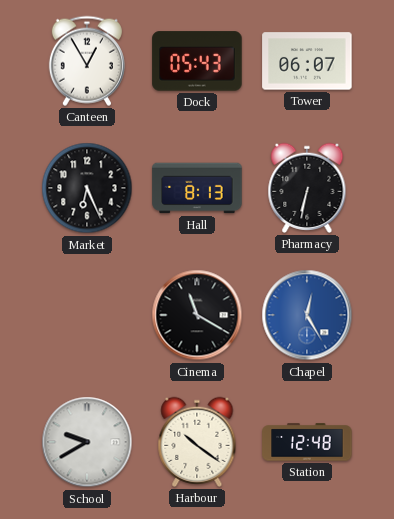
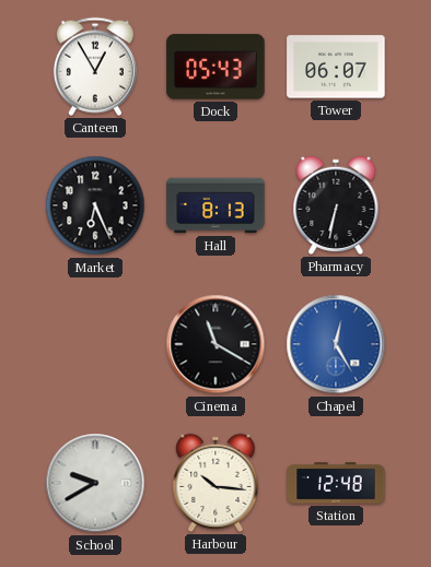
Harbour: 10:21 -> 10:16 (215, 483)
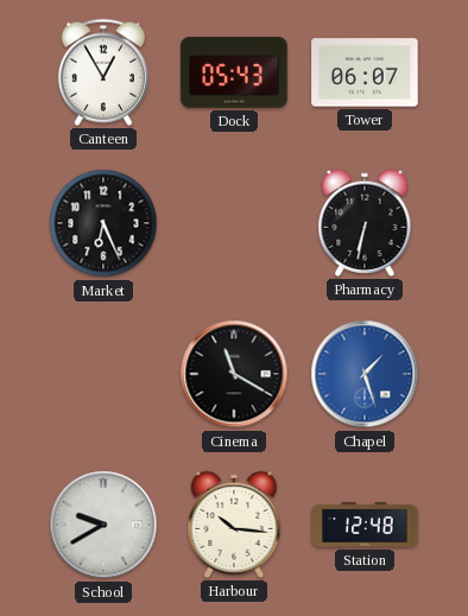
Hall: 8:13 -> none (215, 205)
Chapel: 12:25 -> 1:27 (365, 374)
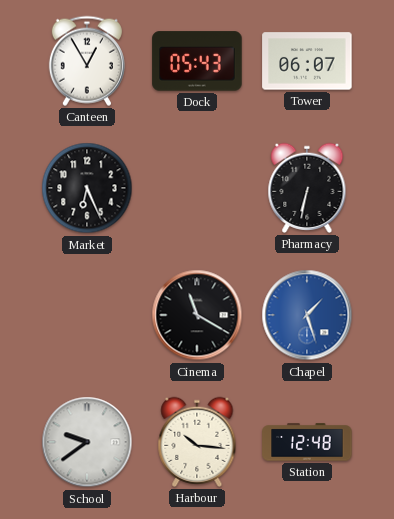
School: 9:40 -> 9:39 (87, 442)
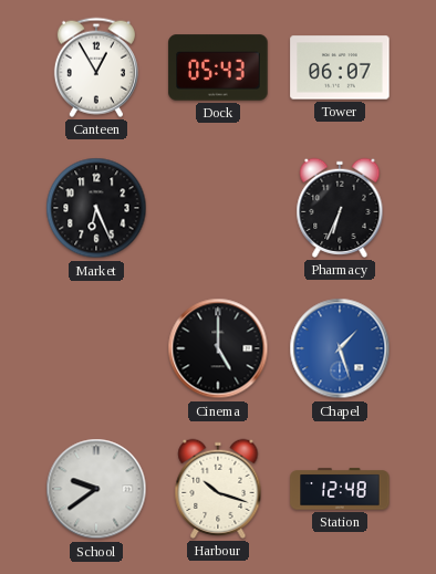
Pharmacy: 6:32 -> 6:34 (340, 208)
Cinema: 11:20 -> 5:00 (218, 348)
Harbour: 10:16 -> 10:18 (218, 489)
